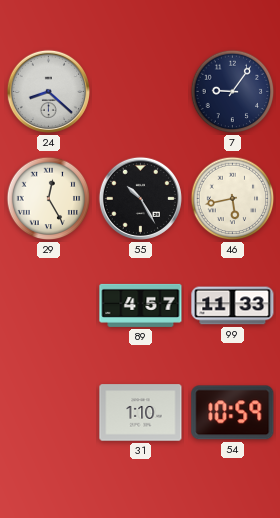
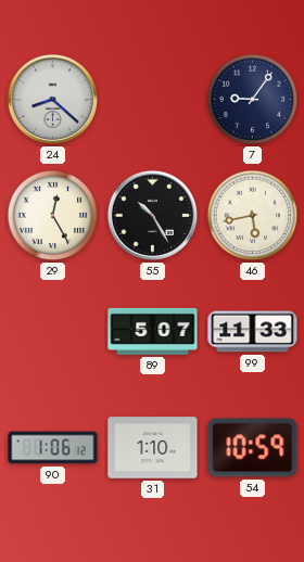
89: 4:57 -> 5:07 (153, 331)
90: none -> 1:06 (53, 448)
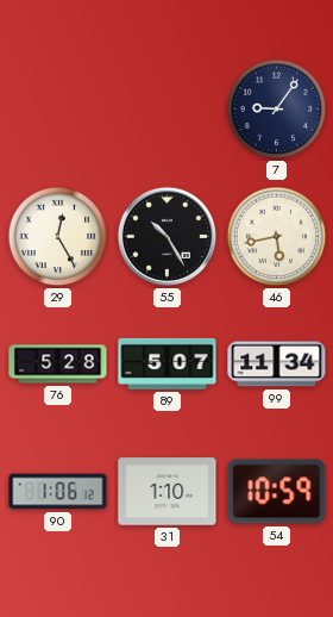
24: 8:22 -> none (52, 99)
76: none -> 5:28 (58, 364)
99: 11:33 -> 11:34 (277, 364)
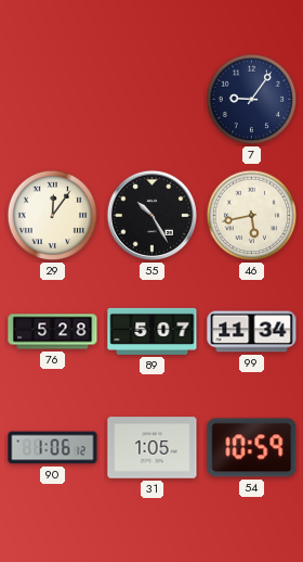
29: 12:25 -> 12:06 (53, 216)
31: 1:10 -> 1:05 (153, 448)
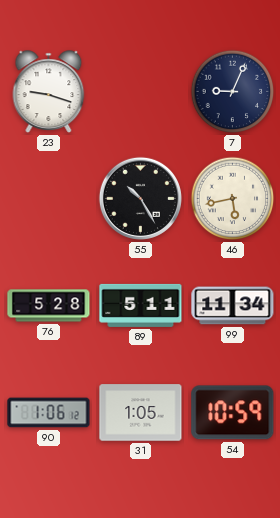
23: none -> 9:18 (49, 92)
7: 9:06 -> 9:04 (233, 92)
29: 12:06 -> none (53, 216)
89: 5:07 -> 5:11 (141, 305)
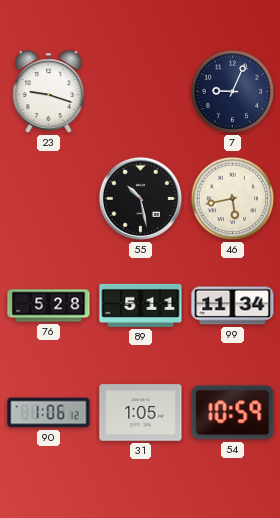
55: 10:25 -> 10:28 (140, 198)
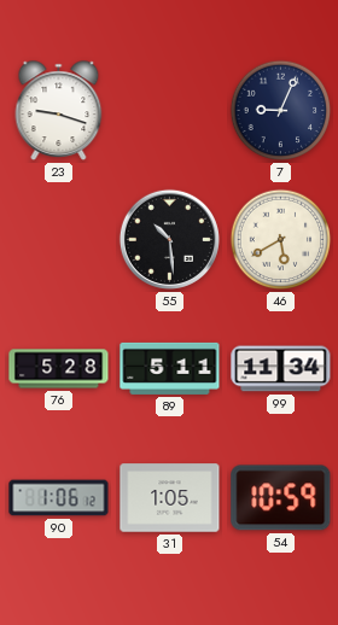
55: 10:28 -> 10:29 (169, 239)
46: 5:43 -> 5:40 (281, 240)
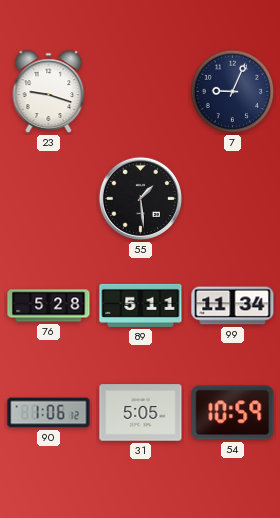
55: 10:29 -> 1:29 (140, 198)
46: 5:40 -> none (281, 240)
31: 1:05 -> 5:05 (141, 413)
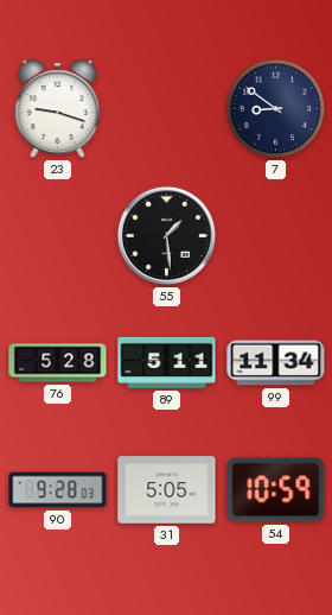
7: 9:04 -> 8:51 (276, 109)
90: 1:06 -> 9:28 (58, 490)
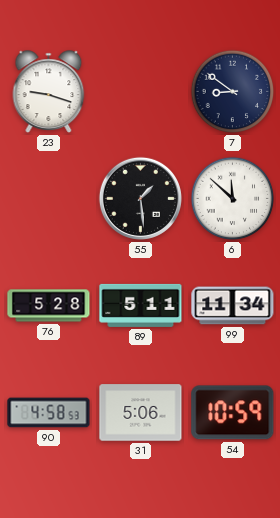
6: none -> 11:52 (233, 199)
90: 9:28 -> 4:58 (49, 413)
31: 5:05 -> 5:06 (141, 413)
